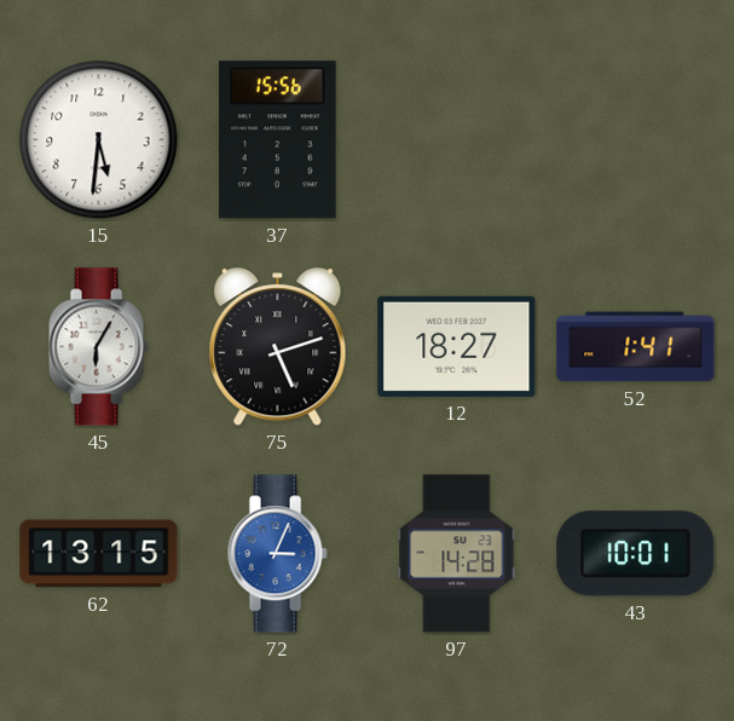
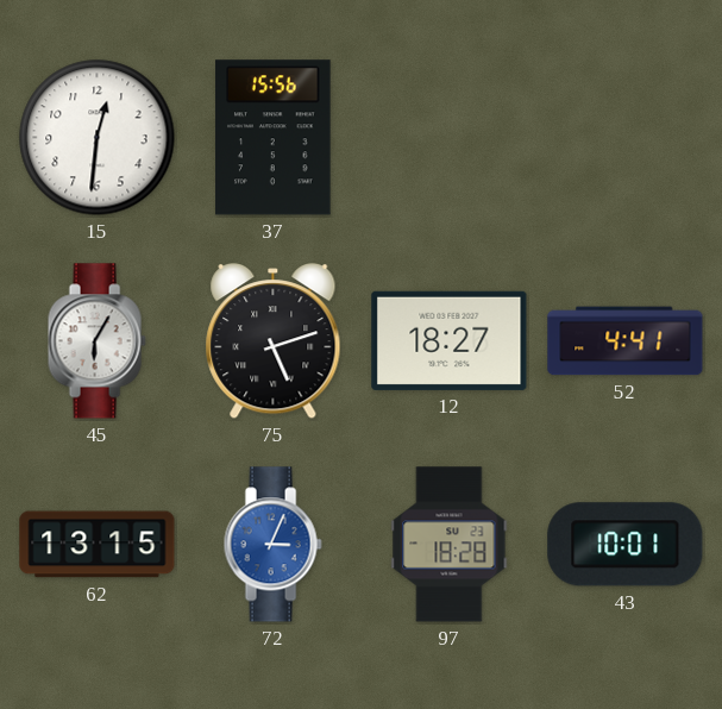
15: 5:31 -> 12:31 (98, 138)
52: 1:41 -> 4:41 (626, 341)
97: 14:28 -> 18:28 (450, 545)
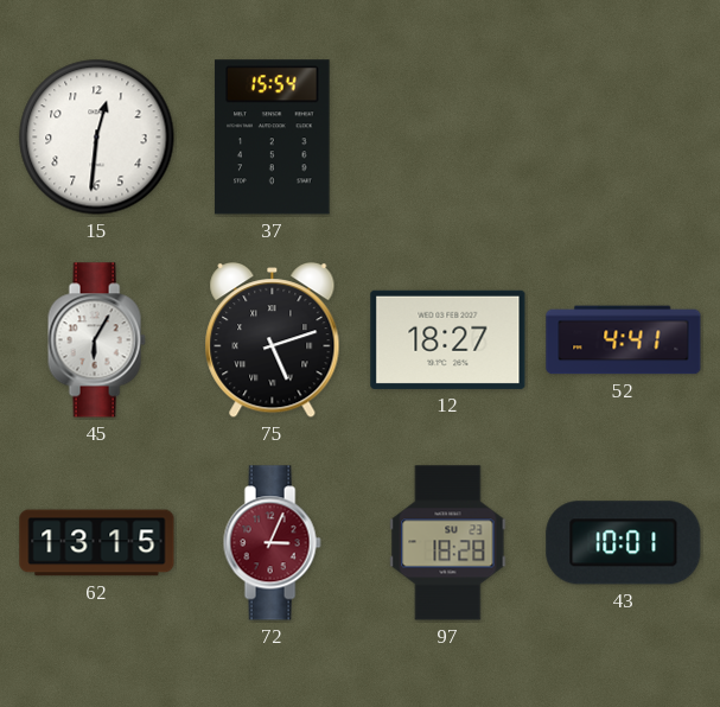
37: 15:56 -> 15:54 (273, 138)
72 dial: blue -> burgundy (272, 543)
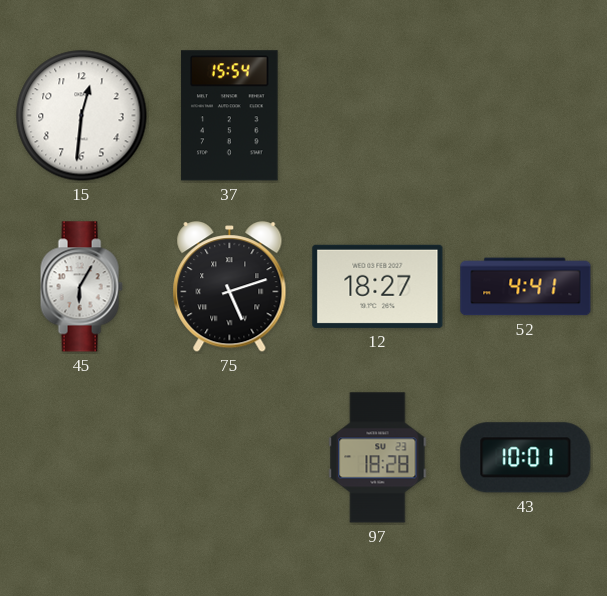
62: 13:15 -> none (97, 543)
72: 3:04 -> none (272, 543)
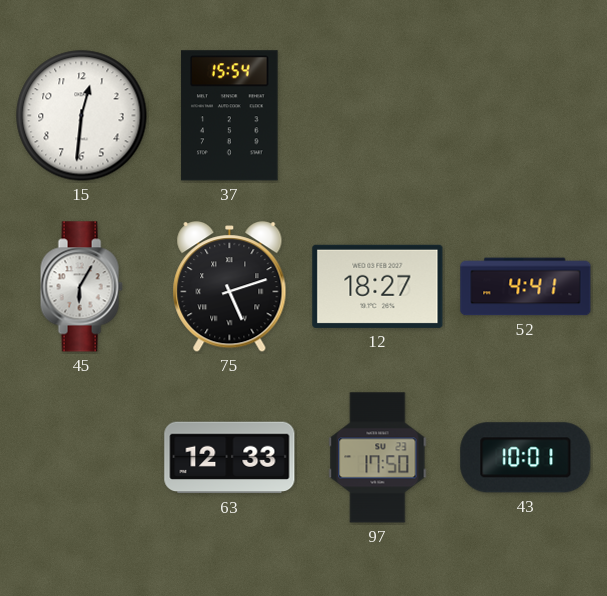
63: none -> 12:33 (230, 458)
97: 18:28 -> 17:50 (378, 458)
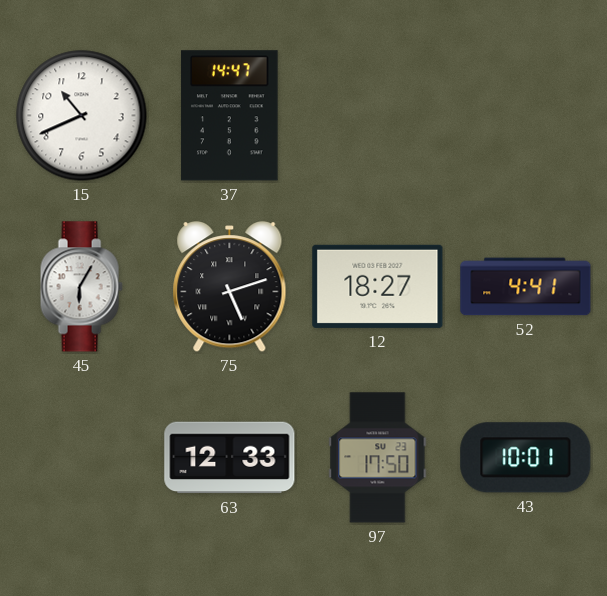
15: 12:31 -> 10:41 (82, 116)
37: 15:54 -> 14:47 (230, 116)
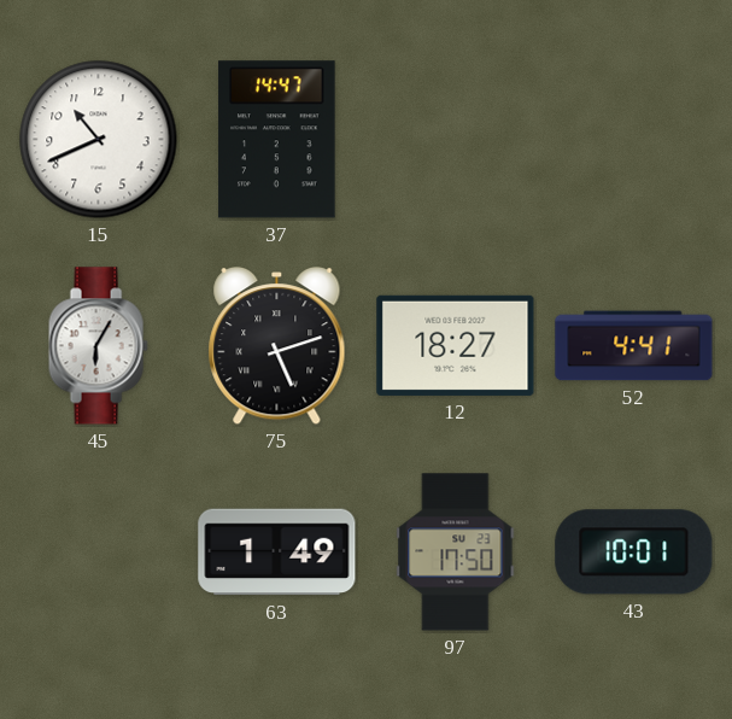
63: 12:33 -> 1:49 (277, 553)
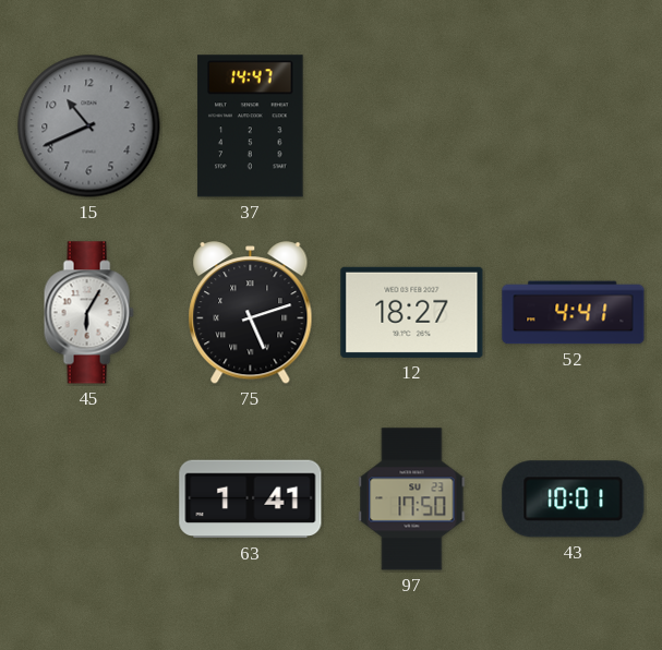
15 dial: white -> grey (89, 127)
63: 1:49 -> 1:41 (251, 499)
